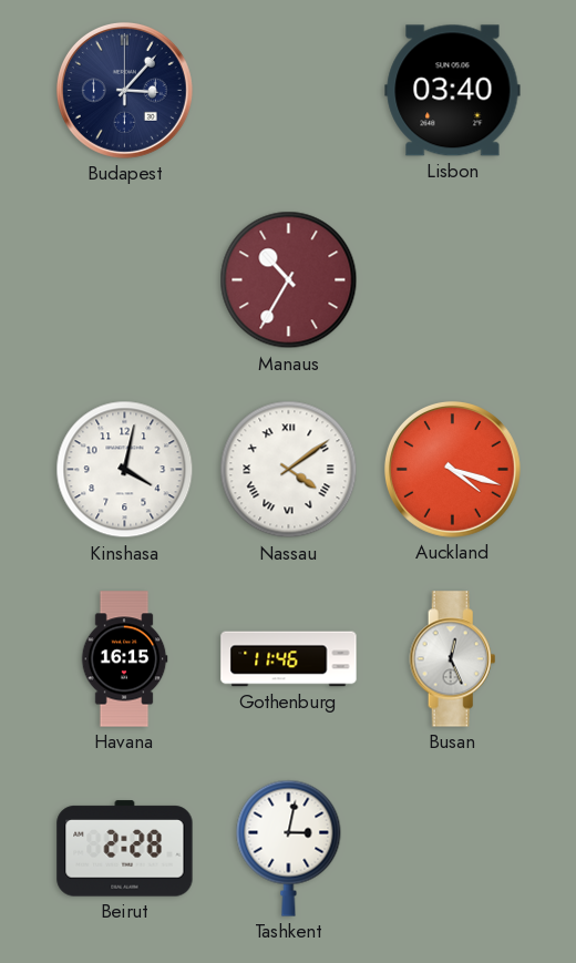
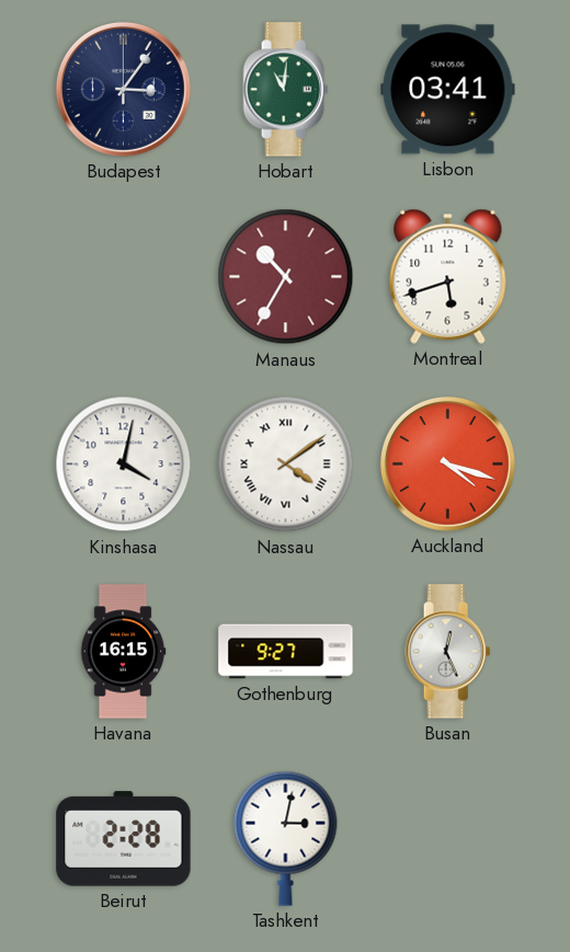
Budapest: 3:07 -> 3:06 (123, 89)
Hobart: none -> 11:01 (286, 90)
Lisbon: 03:40 -> 03:41 (448, 90)
Montreal: none -> 5:42 (448, 276)
Gothenburg: 11:46 -> 9:27 (286, 652)
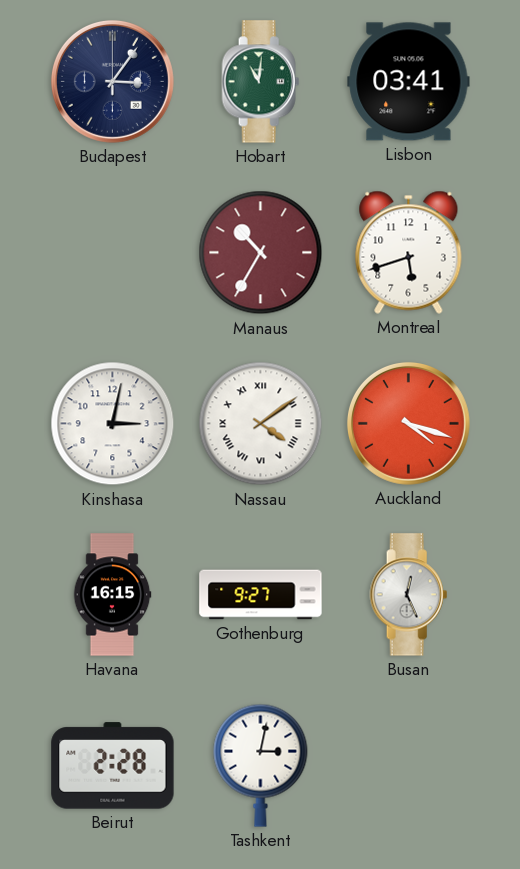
Kinshasa: 4:02 -> 3:02 (113, 424)
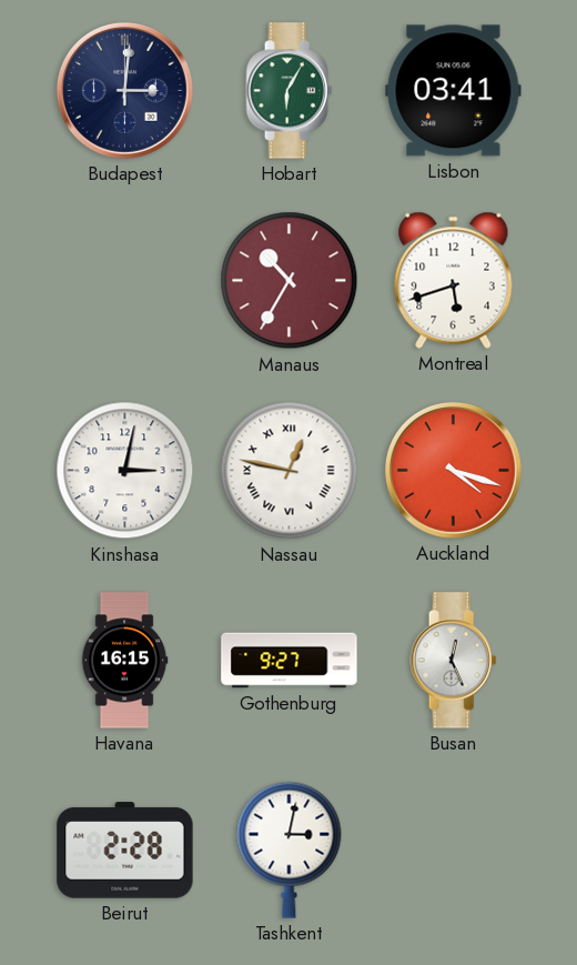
Budapest: 3:06 -> 3:01 (124, 90)
Hobart: 11:01 -> 6:05 (290, 91)
Nassau: 4:09 -> 12:47 (290, 471)
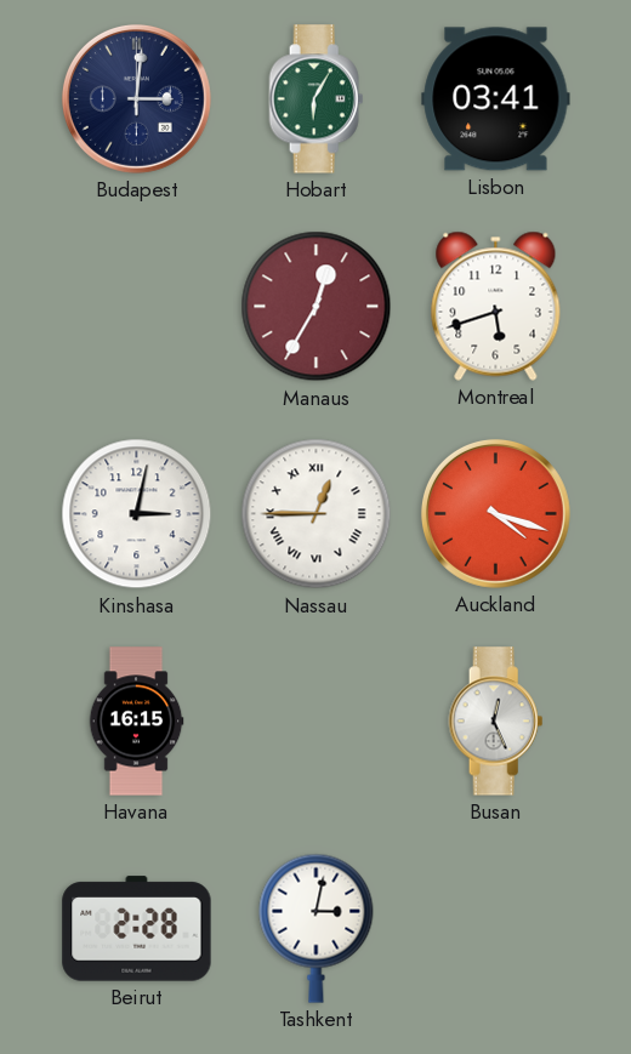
Manaus: 10:35 -> 12:35 (317, 307)
Nassau: 12:47 -> 12:45 (317, 514)
Gothenburg: 9:27 -> none (290, 661)
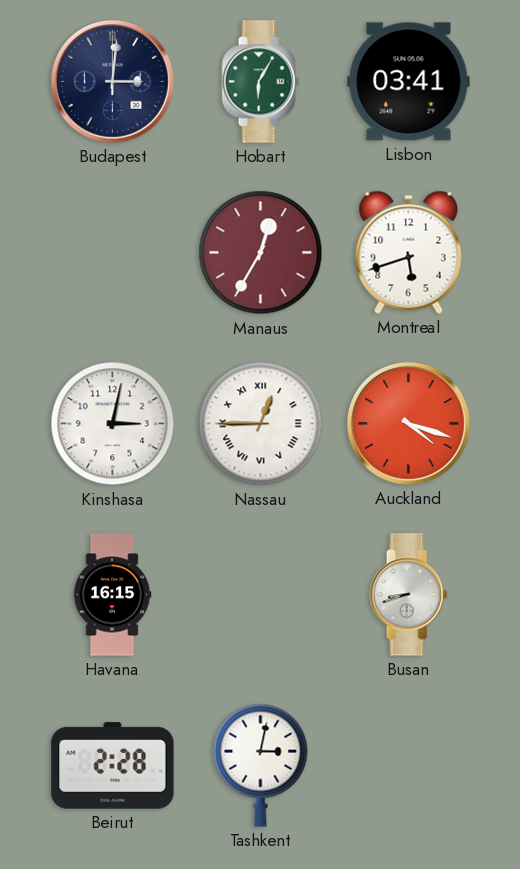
Busan: 12:26 -> 8:42 (409, 595)
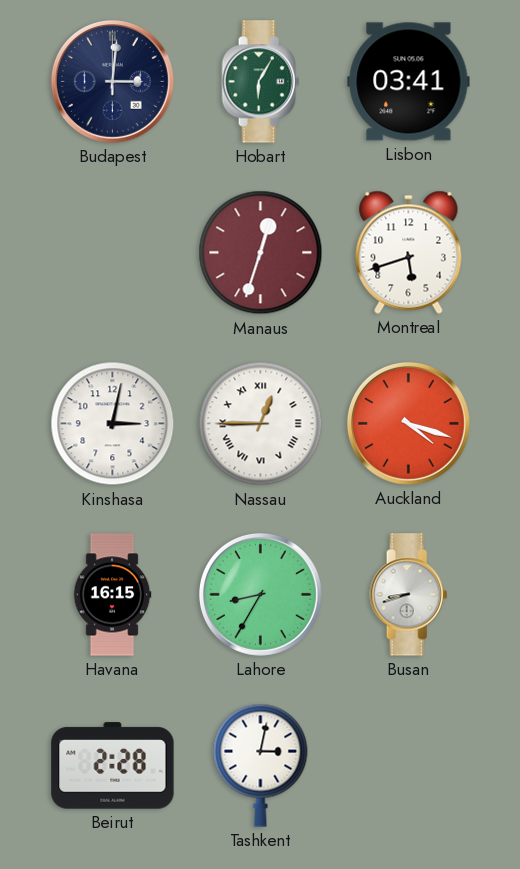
Manaus: 12:35 -> 12:33 (261, 253)
Lahore: none -> 8:35 (260, 594)
